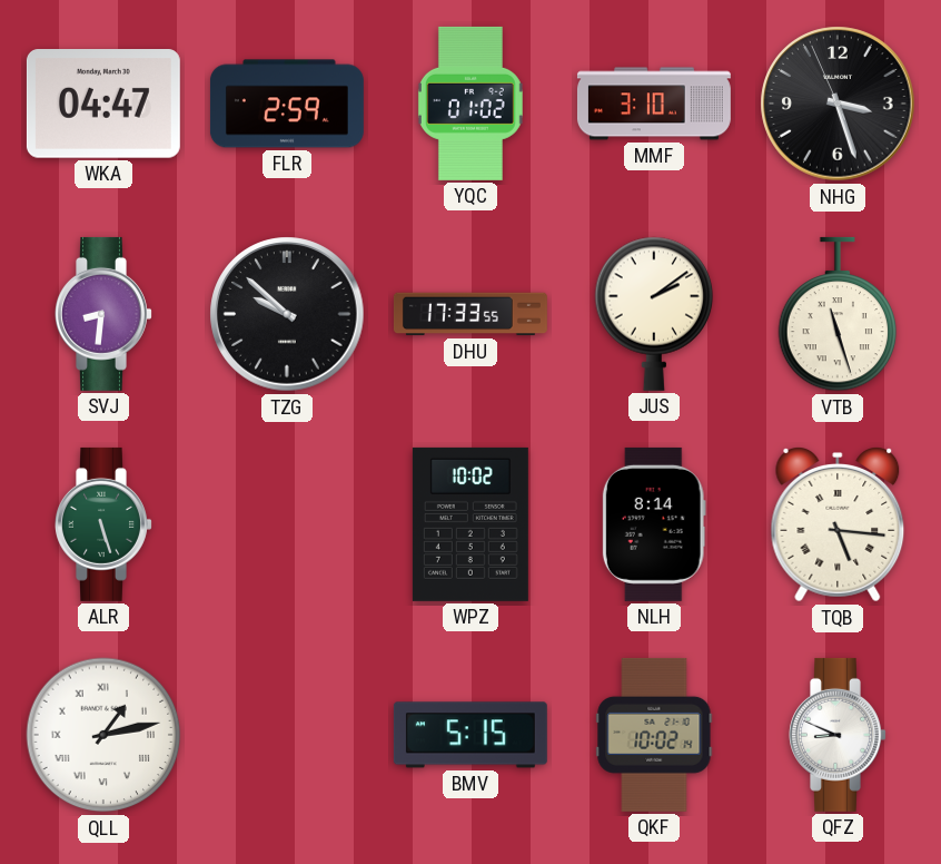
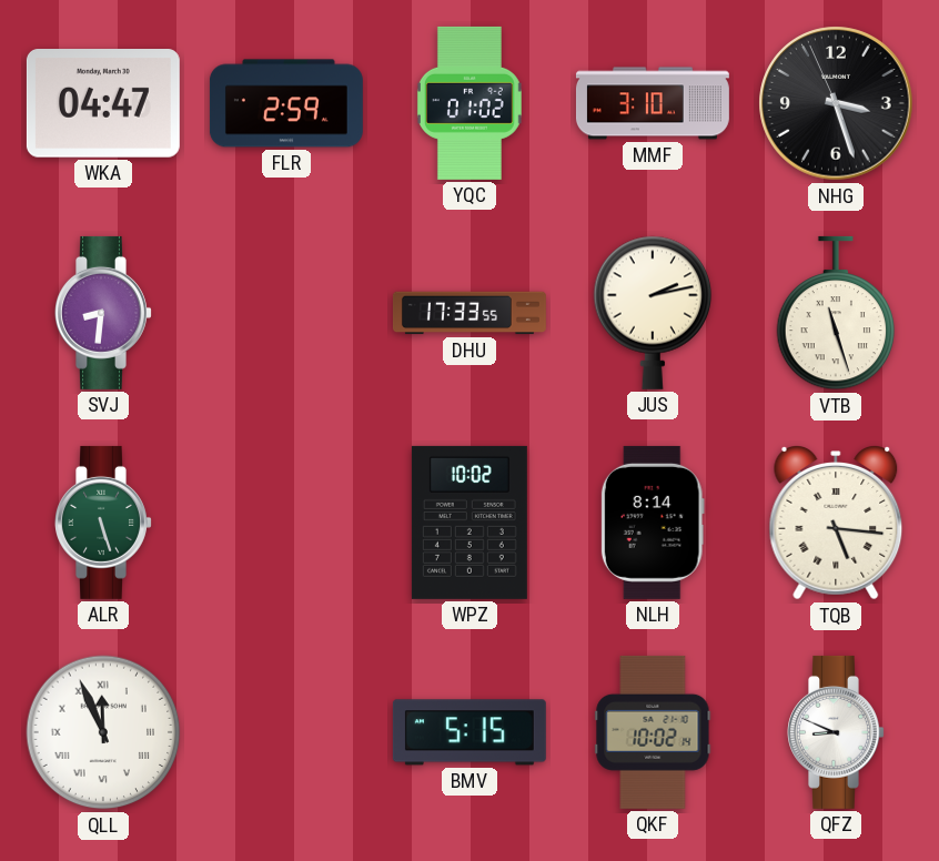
TZG: 9:52 -> none (287, 314)
JUS: 2:09 -> 2:13 (653, 313)
QLL: 1:13 -> 11:56 (103, 732)
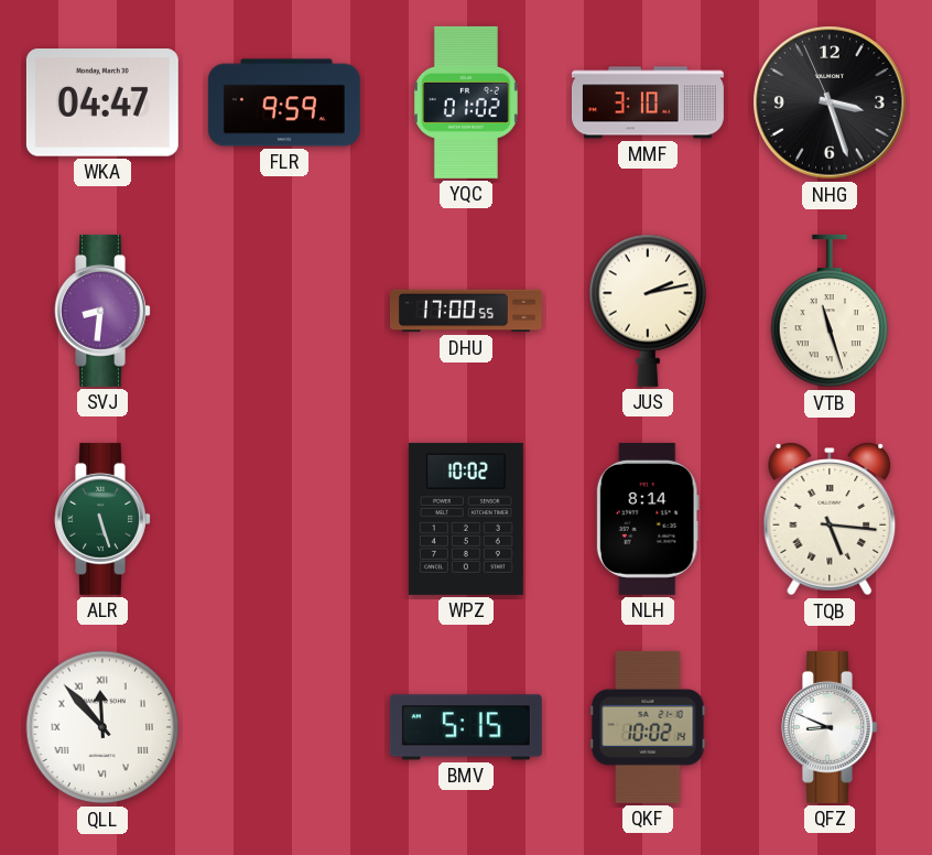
FLR: 2:59 -> 9:59 (284, 102)
DHU: 17:33 -> 17:00 (466, 311)
QLL: 11:56 -> 11:53 (102, 727)
